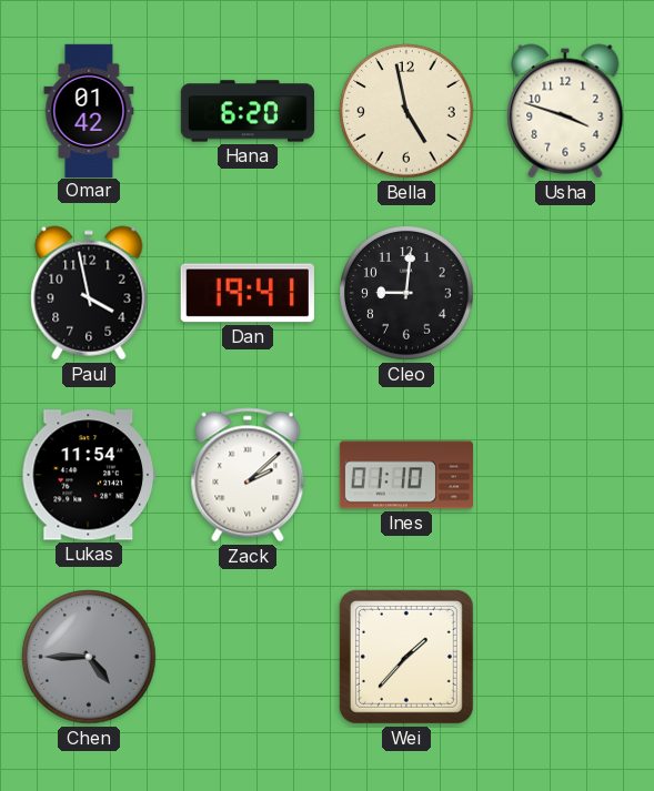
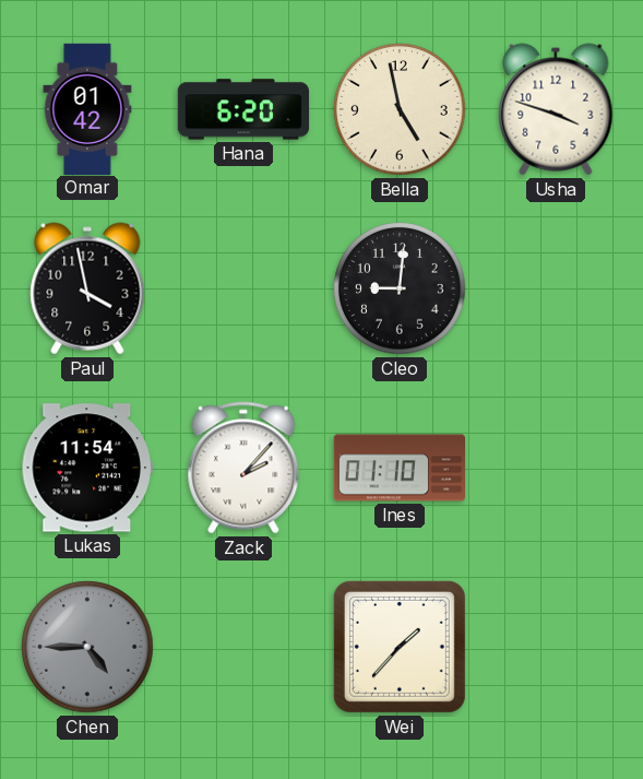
Dan: 19:41 -> none (248, 293)
Zack: 2:08 -> 2:07 (243, 468)
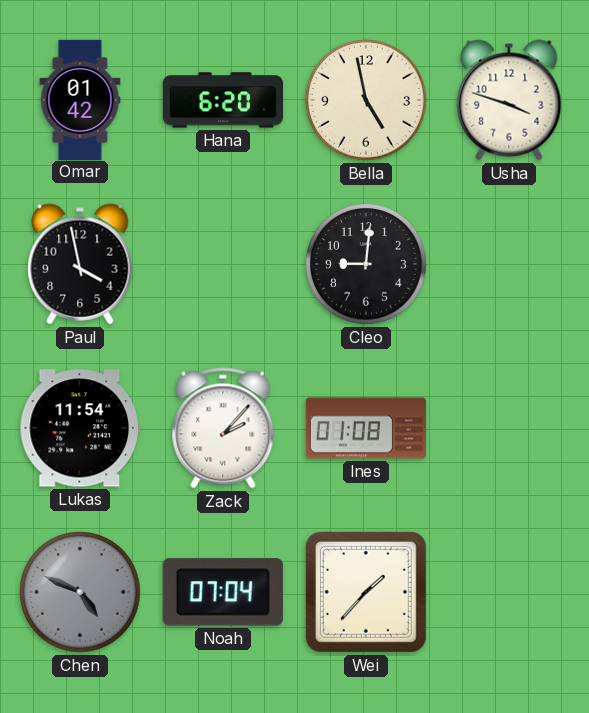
Ines: 01:10 -> 01:08 (365, 428)
Chen: 4:45 -> 4:49 (80, 592)
Noah: none -> 07:04 (223, 592)
